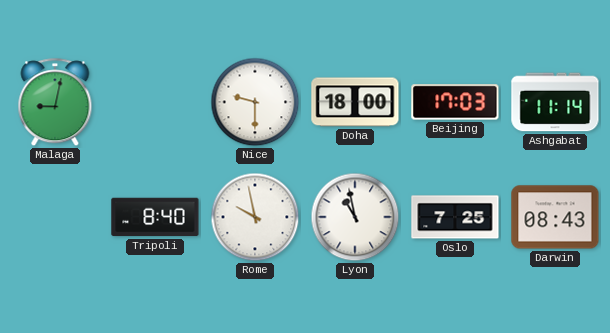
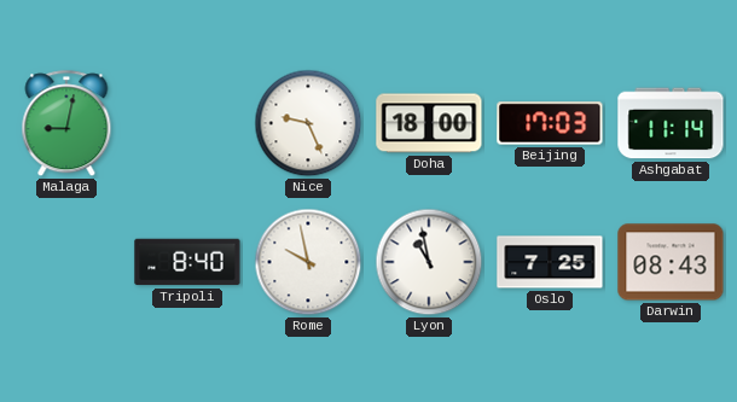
Nice: 9:30 -> 9:26 (308, 123)
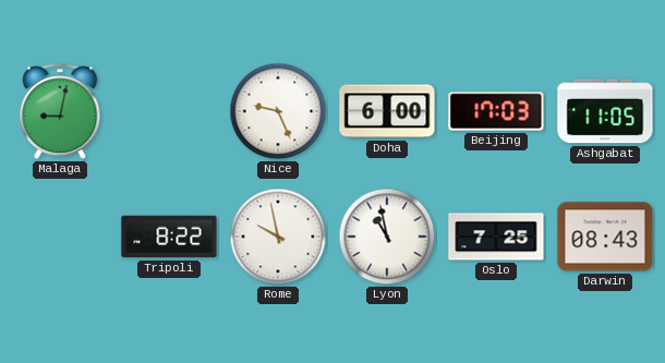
Doha: 18:00 -> 6:00 (387, 111)
Ashgabat: 11:14 -> 11:05 (605, 111)
Tripoli: 8:40 -> 8:22 (169, 237)
